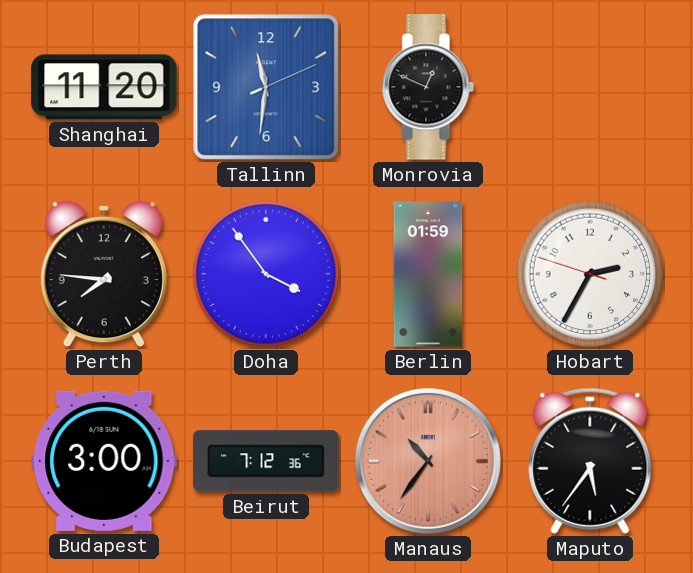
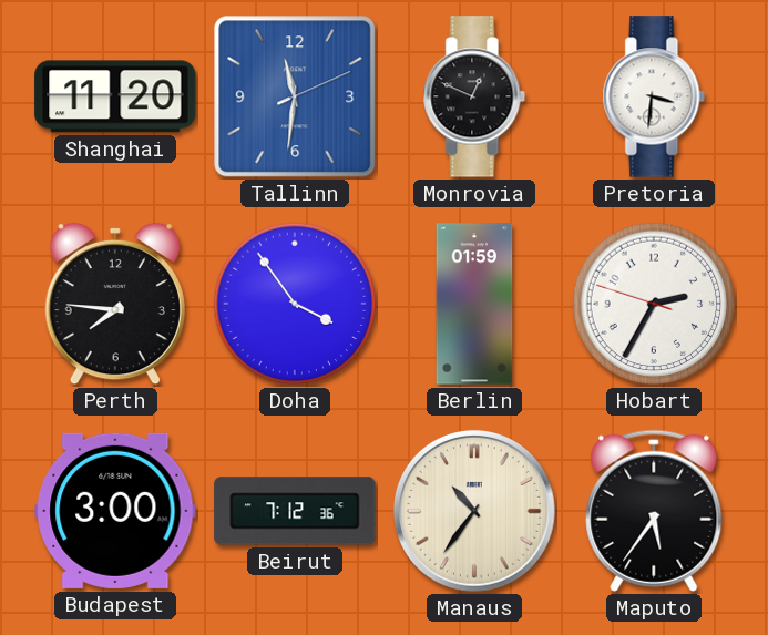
Pretoria: none -> 3:31 (654, 96)
Manaus dial: salmon -> cream (474, 511)
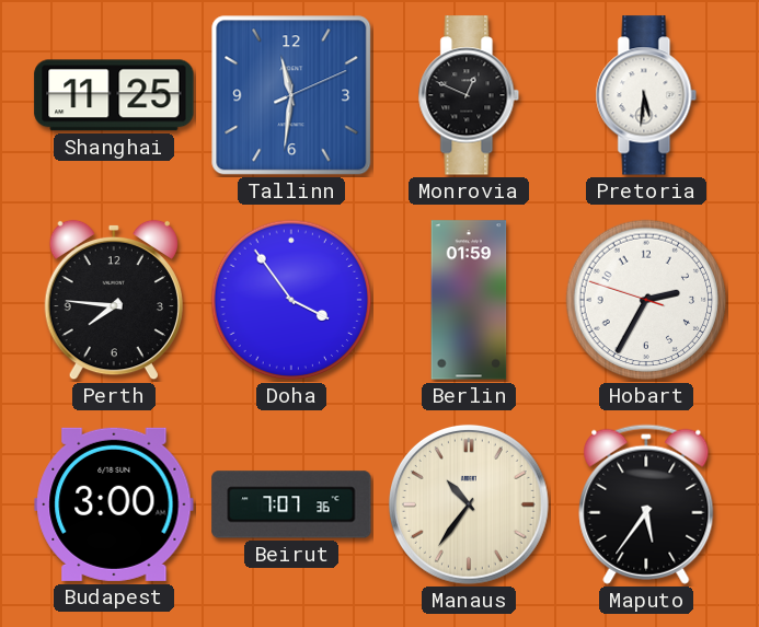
Shanghai: 11:20 -> 11:25 (114, 95)
Pretoria: 3:31 -> 5:31 (646, 95)
Beirut: 7:12 -> 7:07 (291, 504)
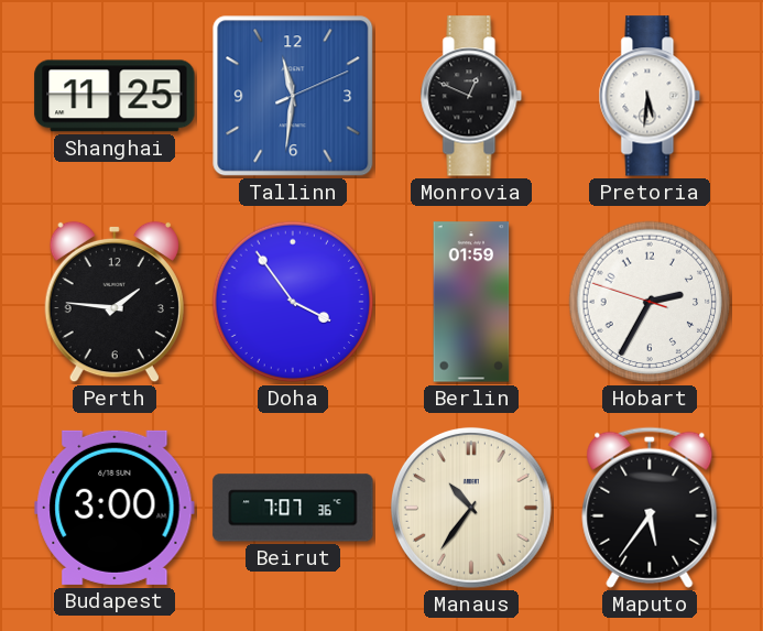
Perth: 7:46 -> 1:46 (115, 302)
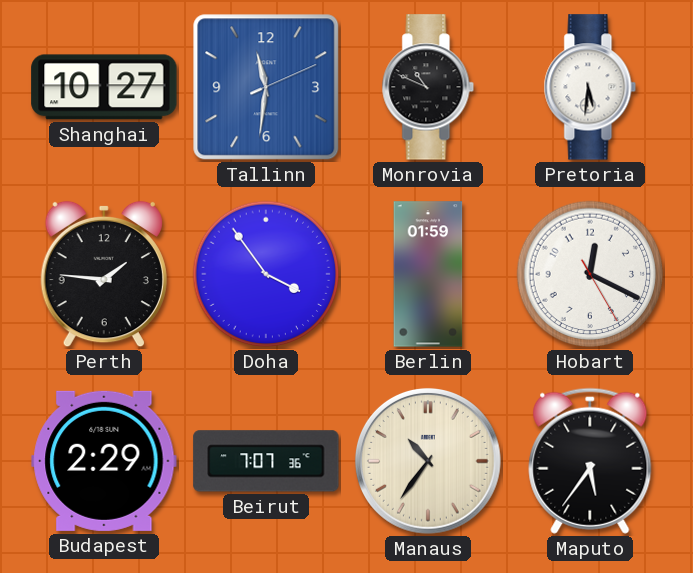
Shanghai: 11:25 -> 10:27 (104, 87)
Monrovia: 12:49 -> 10:49 (428, 87)
Hobart: 2:34 -> 12:19 (590, 274)
Budapest: 3:00 -> 2:29 (104, 461)
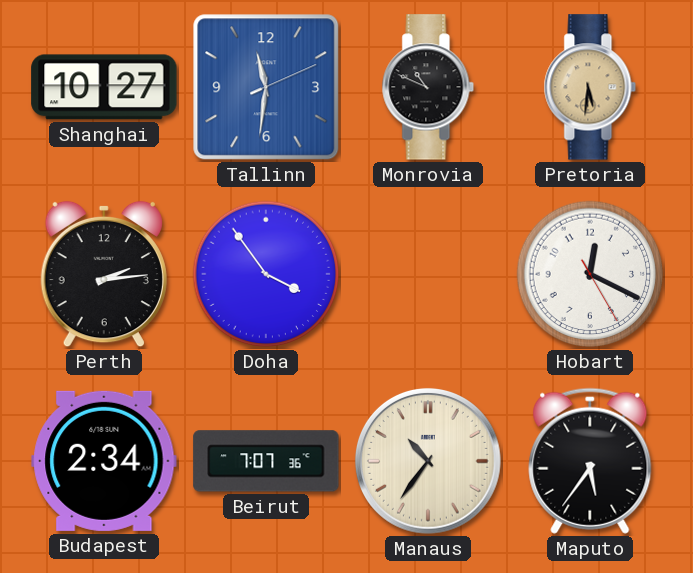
Pretoria dial: white -> champagne (590, 87)
Perth: 1:46 -> 2:14 (104, 274)
Berlin: 01:59 -> none (428, 274)
Budapest: 2:29 -> 2:34 (104, 461)
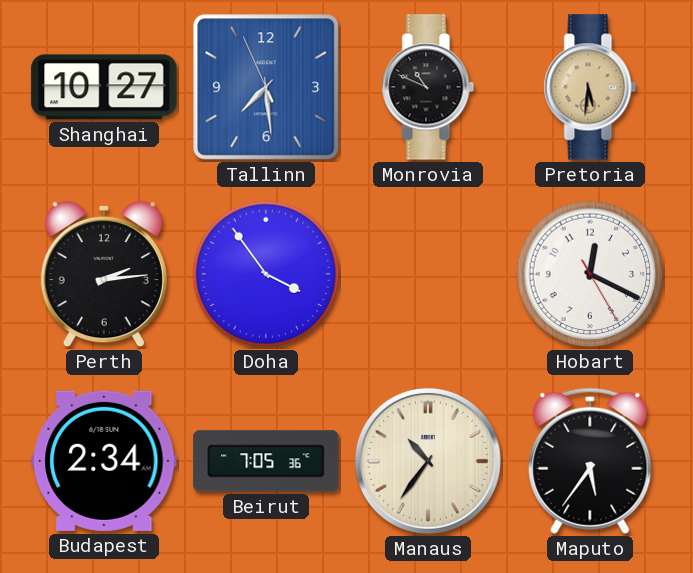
Tallinn: 11:31 -> 7:28 (266, 87)
Beirut: 7:07 -> 7:05 (266, 461)
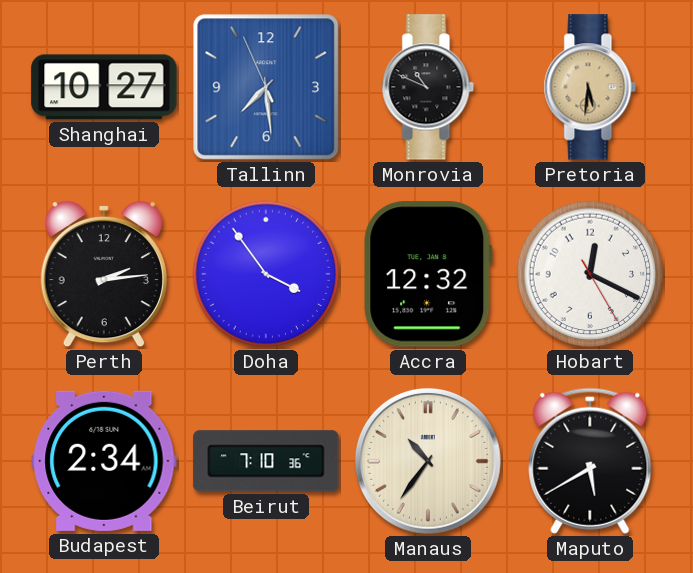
Accra: none -> 12:32 (428, 274)
Beirut: 7:05 -> 7:10 (266, 461)
Maputo: 5:36 -> 5:40 (590, 461)
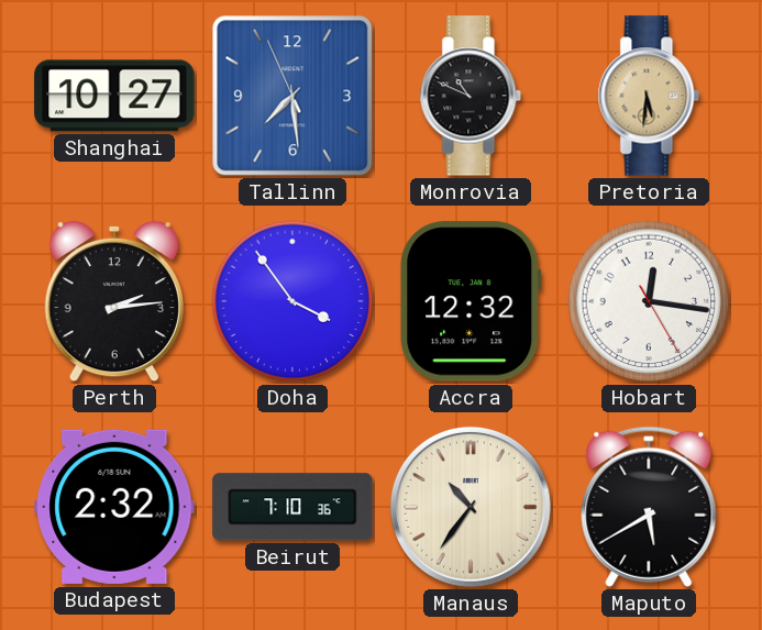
Hobart: 12:19 -> 12:16 (649, 301)
Budapest: 2:34 -> 2:32 (114, 507)
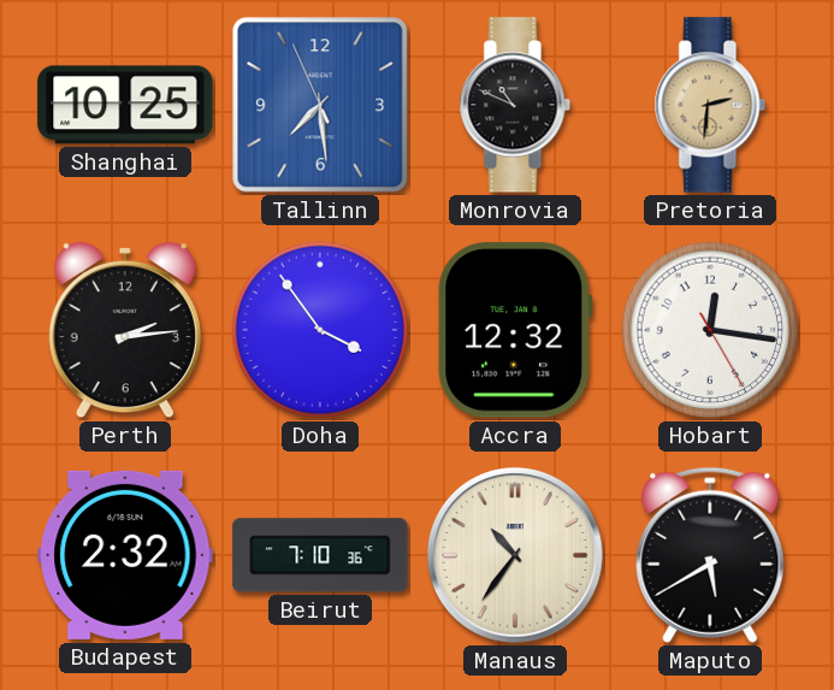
Shanghai: 10:27 -> 10:25 (125, 105)
Pretoria: 5:31 -> 2:31 (710, 105)
